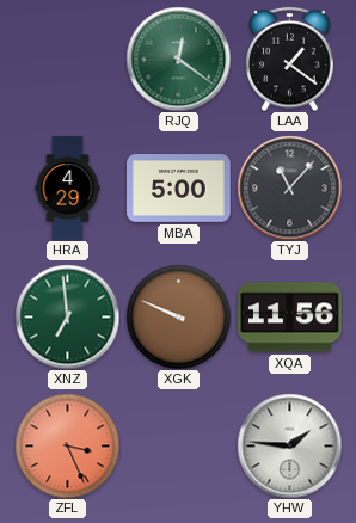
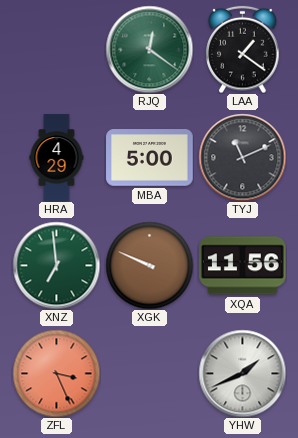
TYJ: 11:07 -> 11:11 (242, 157)
YHW: 1:46 -> 1:41 (242, 373)
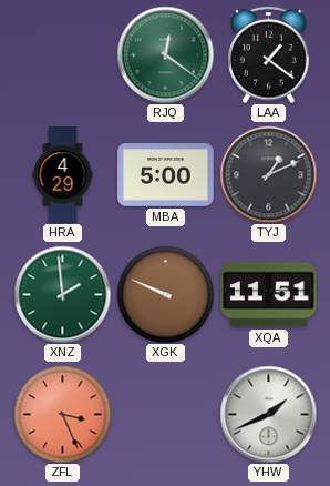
TYJ: 11:11 -> 1:11 (268, 174)
XNZ: 6:59 -> 1:59 (62, 294)
XQA: 11:56 -> 11:51 (269, 295)
